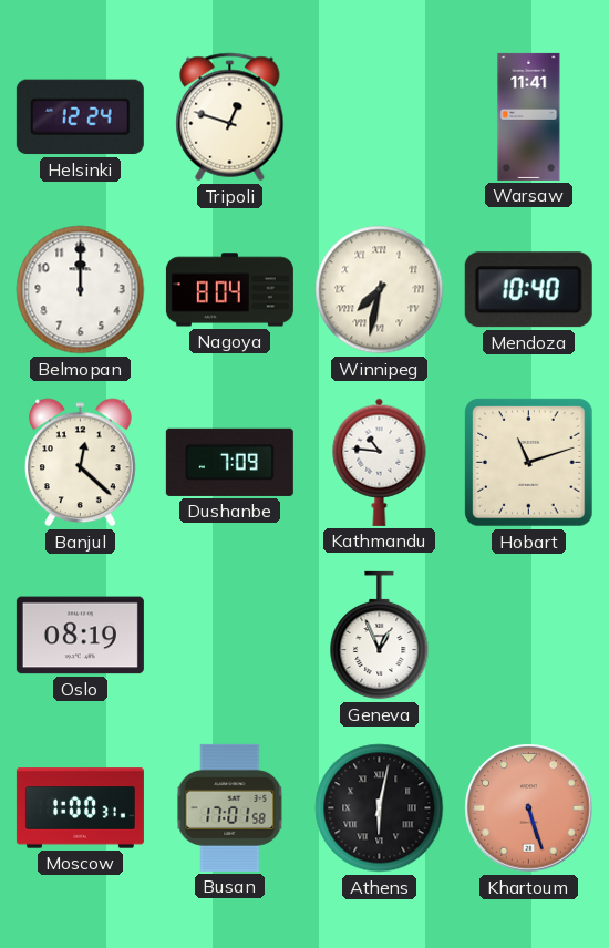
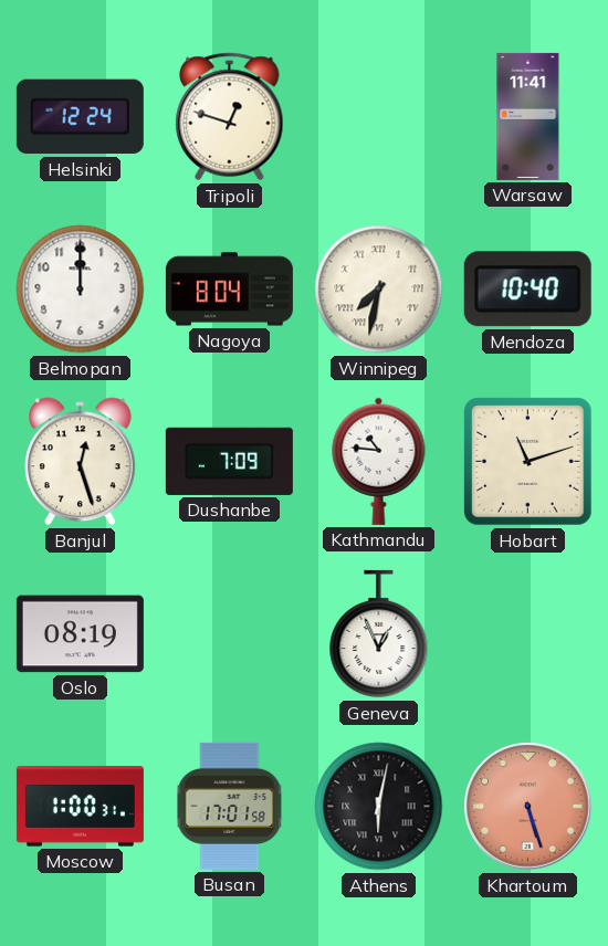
Banjul: 12:22 -> 12:27 (81, 462)
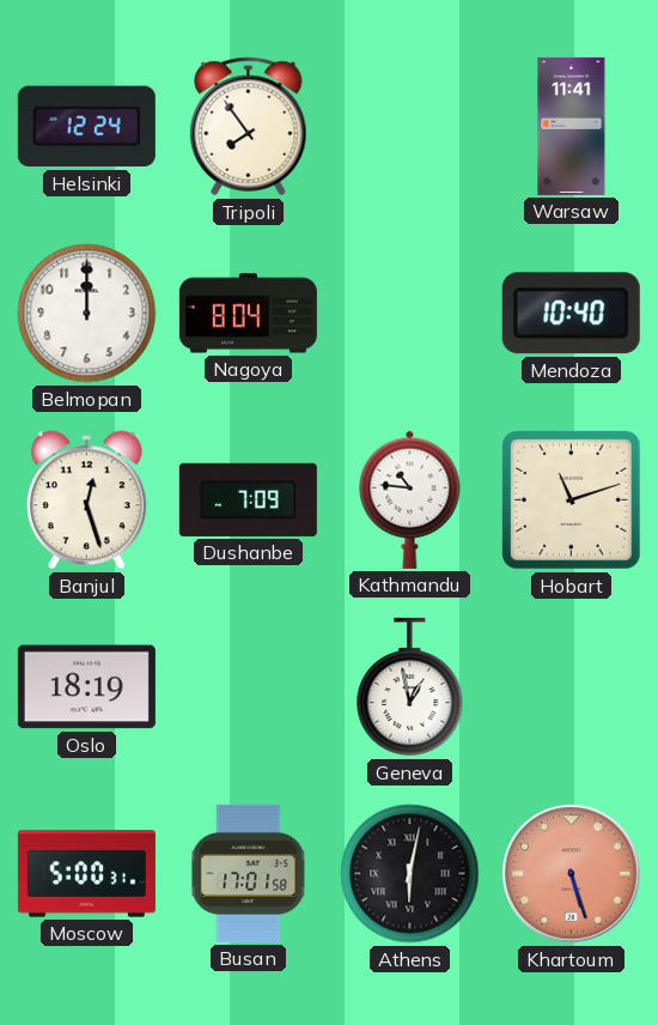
Tripoli: 12:48 -> 7:54 (249, 127)
Winnipeg: 7:32 -> none (379, 290)
Oslo: 08:19 -> 18:19 (86, 687)
Geneva: 12:56 -> 12:58 (410, 687)
Moscow: 1:00 -> 5:00 (86, 874)
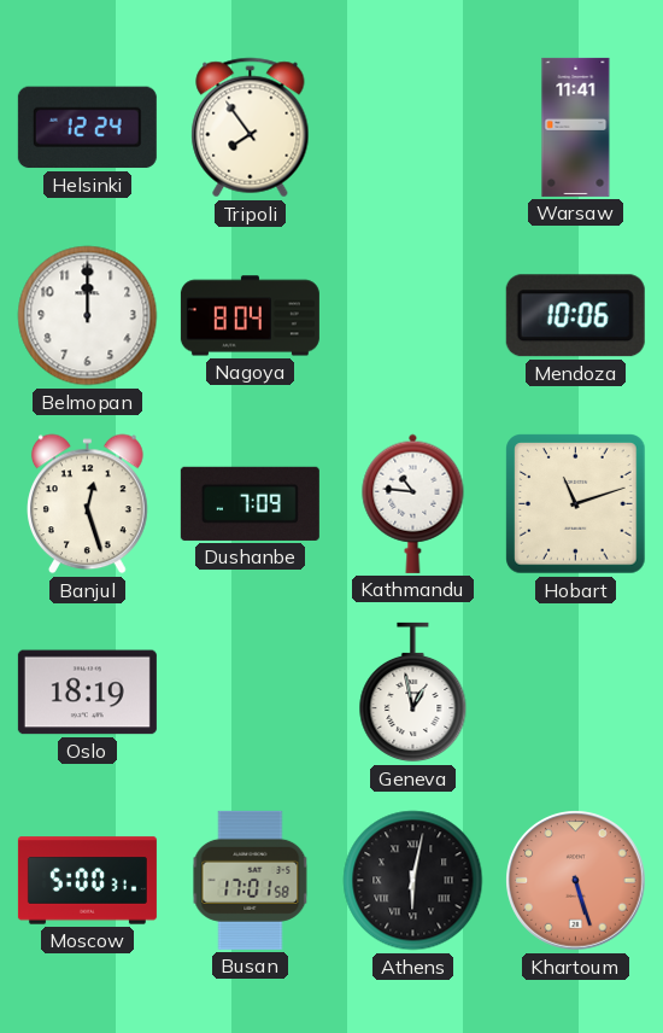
Mendoza: 10:40 -> 10:06 (575, 316)
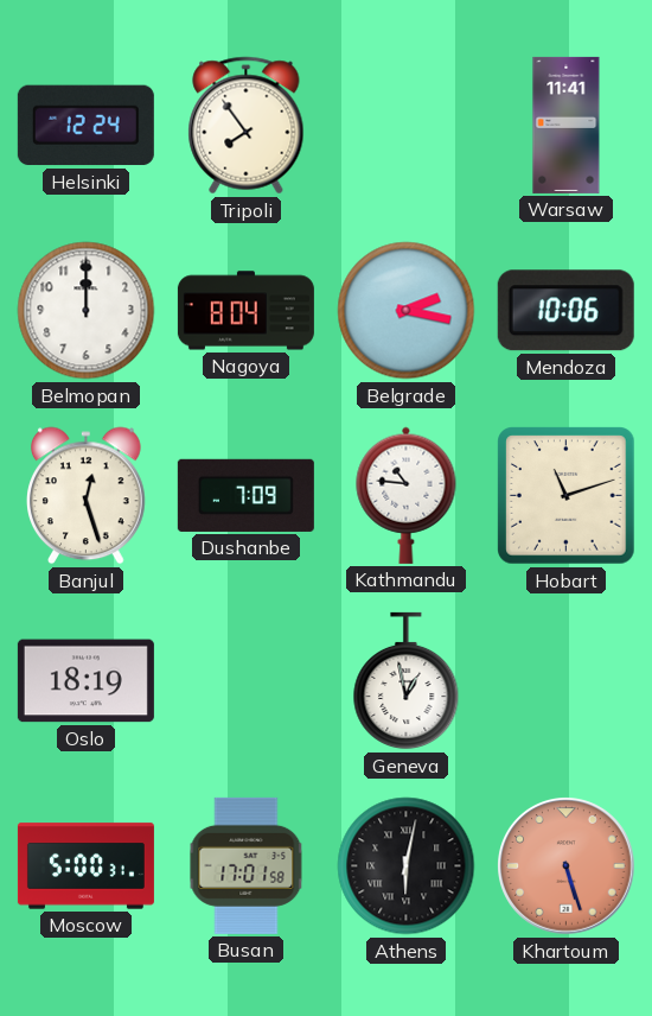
Belgrade: none -> 2:17 (407, 311)
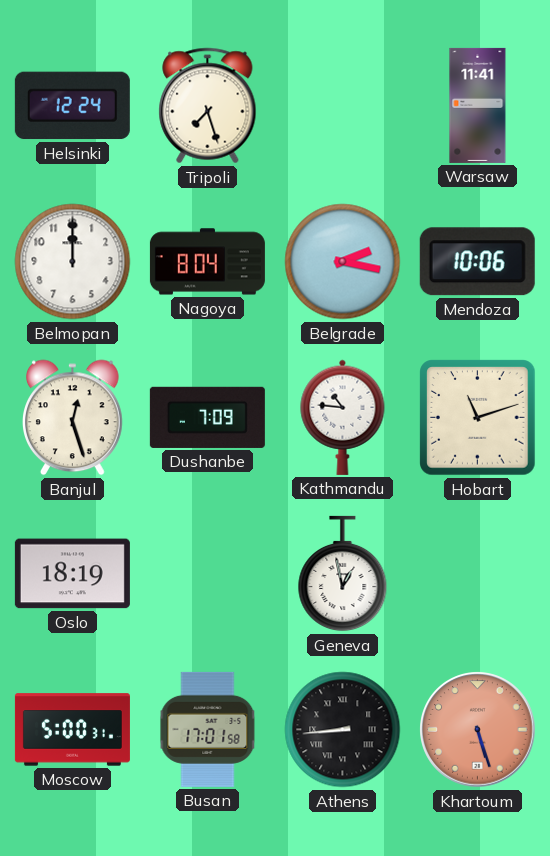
Tripoli: 7:54 -> 7:27 (208, 106)
Athens: 6:02 -> 8:44 (343, 730)
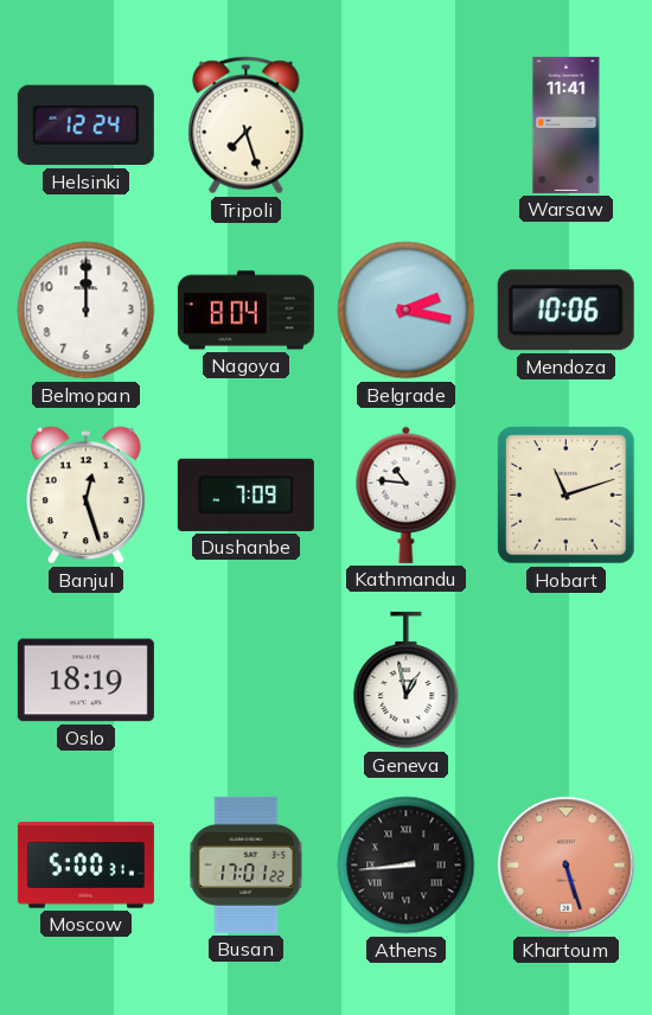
Busan: 17:01:58 -> 17:01:22 (247, 864)
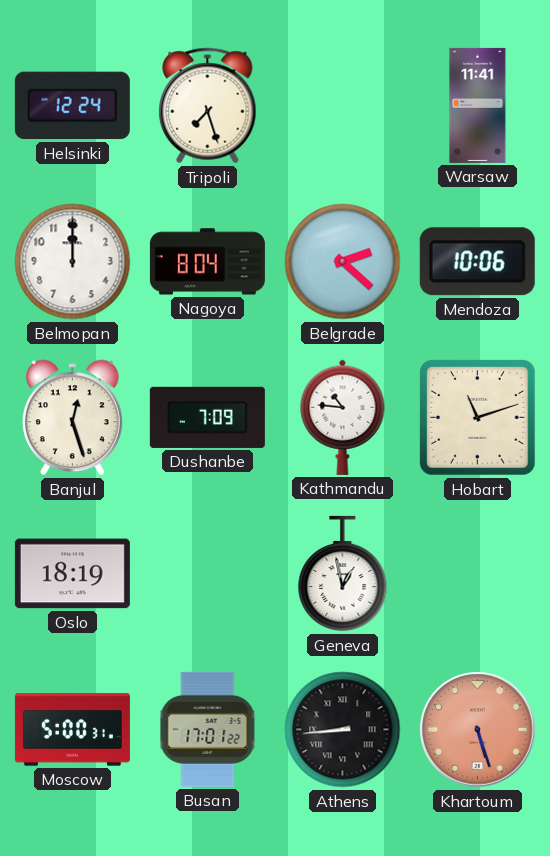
Belgrade: 2:17 -> 2:22 (343, 262)
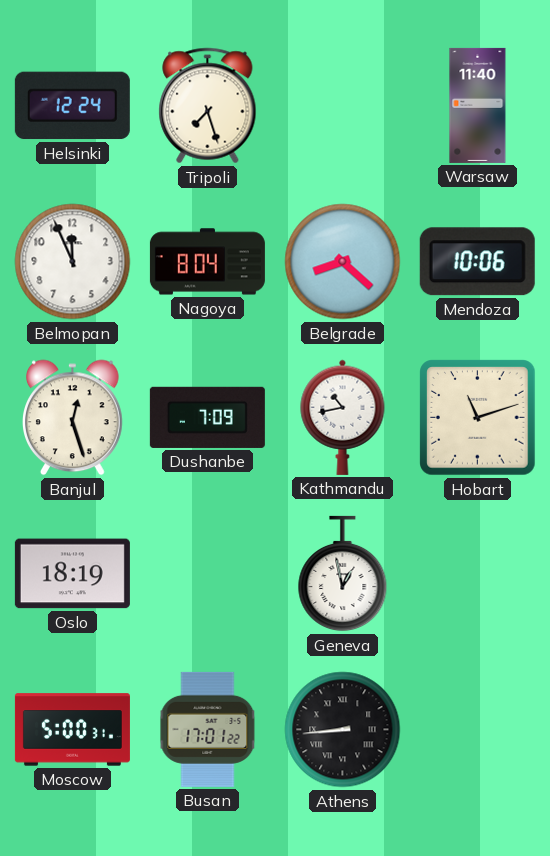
Warsaw: 11:41 -> 11:40 (478, 105)
Belmopan: 12:00 -> 11:56 (73, 262)
Belgrade: 2:22 -> 8:22 (343, 262)
Kathmandu: 10:46 -> 10:43 (343, 417)
Khartoum: 5:27 -> none (478, 730)
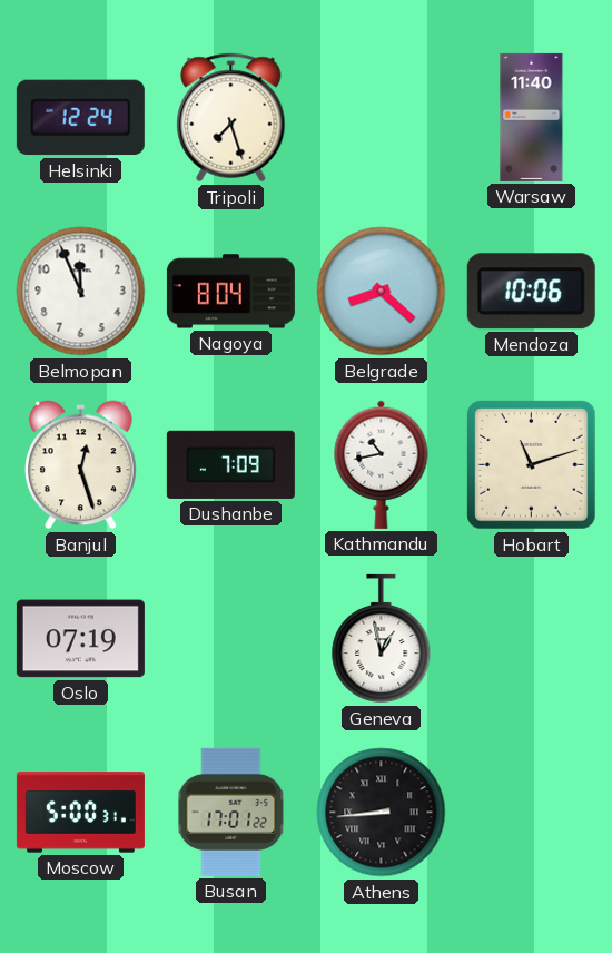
Oslo: 18:19 -> 07:19 (80, 639)
